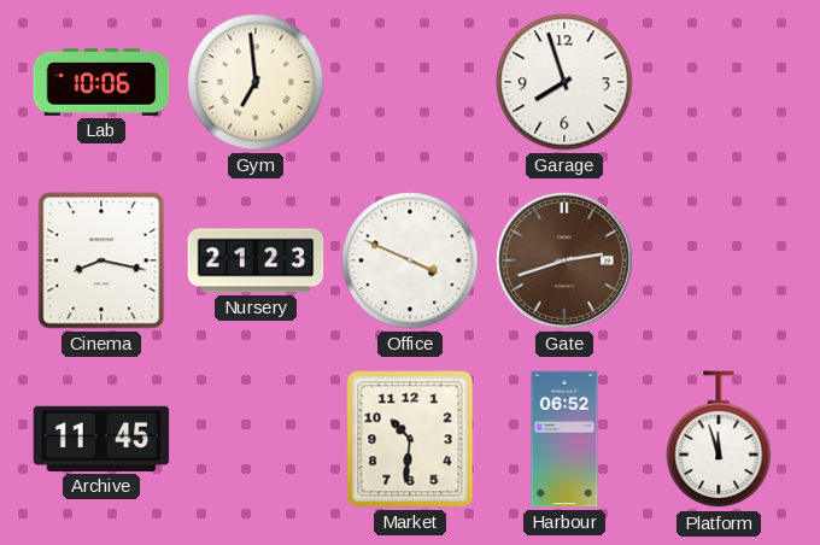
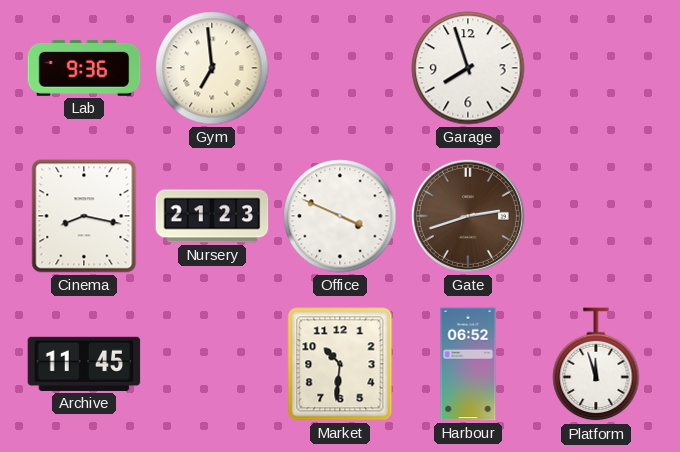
Lab: 10:06 -> 9:36 (84, 68)
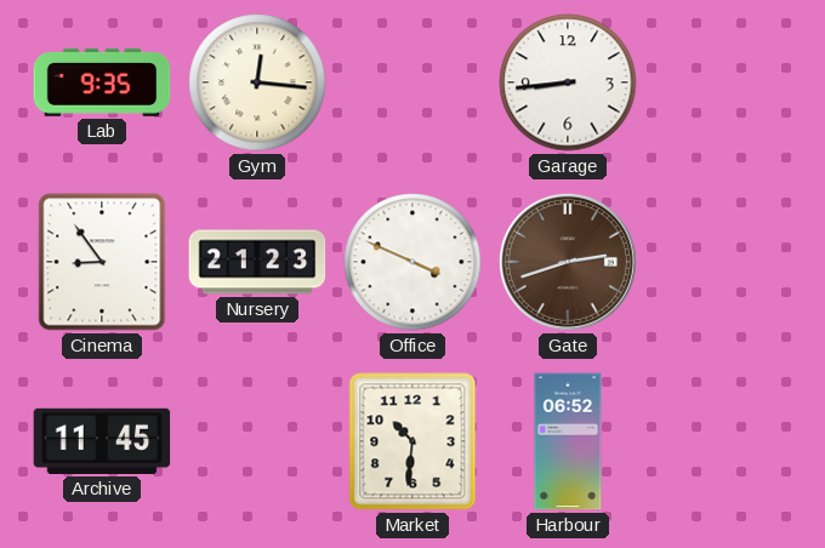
Lab: 9:36 -> 9:35 (102, 82)
Gym: 6:59 -> 12:16 (257, 82)
Garage: 7:57 -> 8:44 (568, 82)
Cinema: 8:17 -> 8:54 (102, 262)
Platform: 11:57 -> none (596, 365)
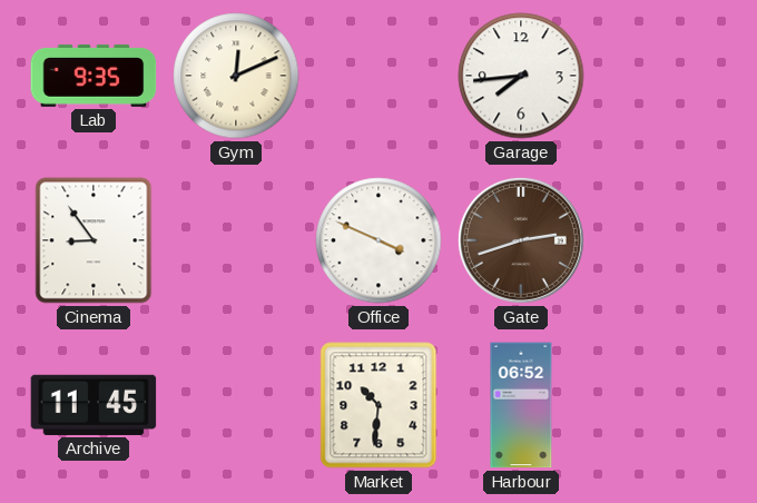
Gym: 12:16 -> 12:11 (236, 76)
Garage: 8:44 -> 7:44 (521, 76)
Nursery: 21:23 -> none (257, 262)
